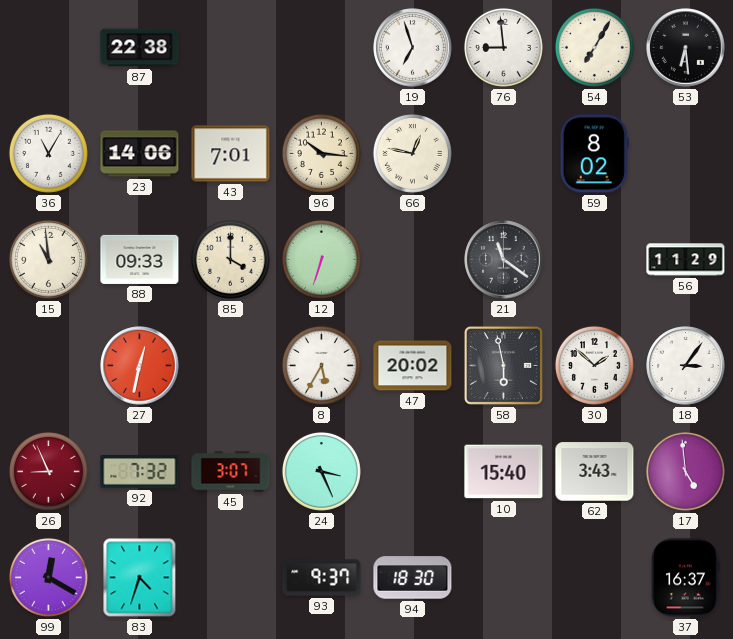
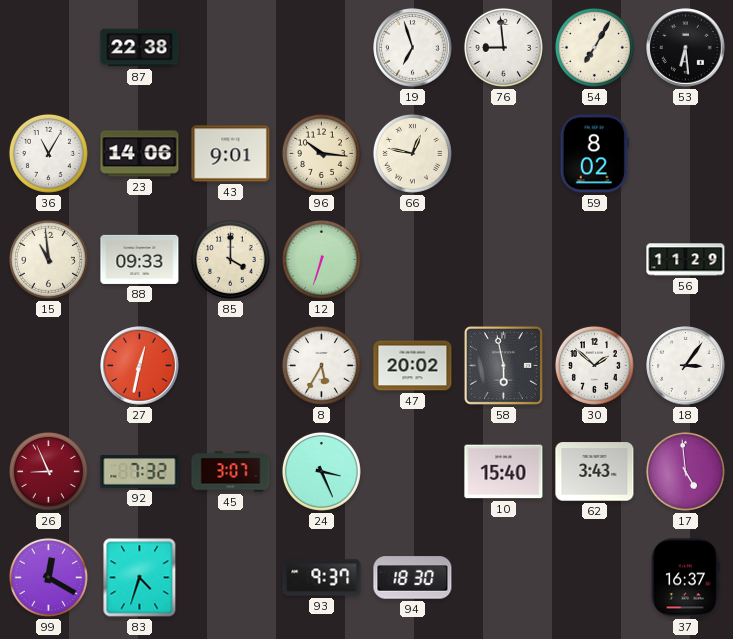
43: 7:01 -> 9:01 (231, 154)
21: 11:21 -> none (504, 260)
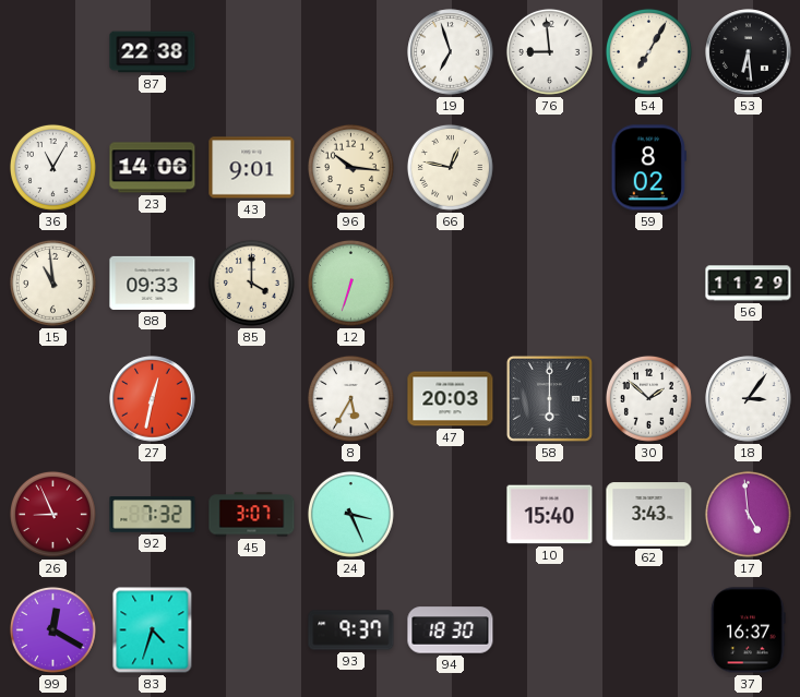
47: 20:02 -> 20:03 (451, 399)
58: 5:58 -> 6:00 (549, 398)
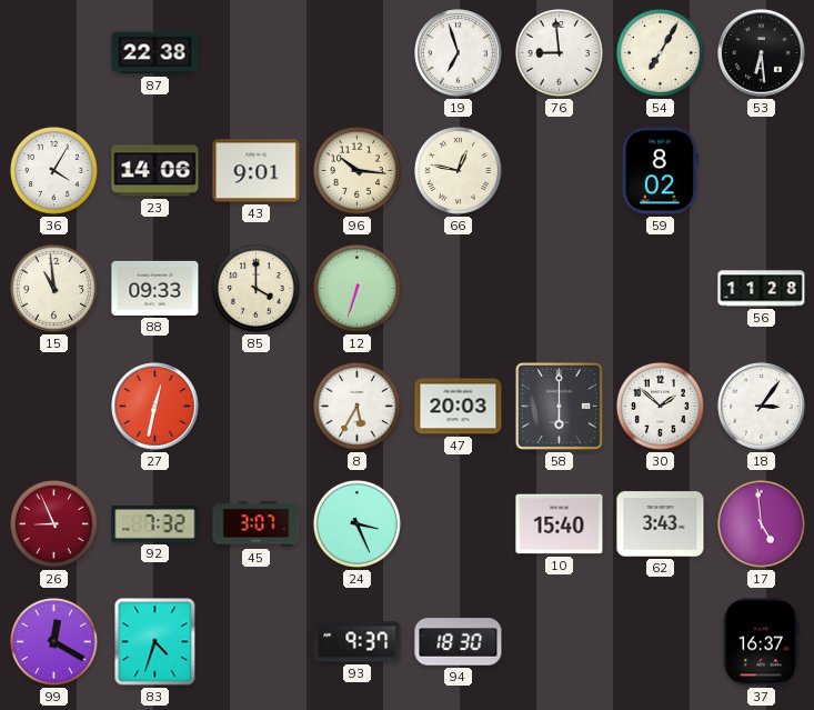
36: 11:05 -> 4:05 (53, 170)
56: 11:29 -> 11:28 (762, 289)
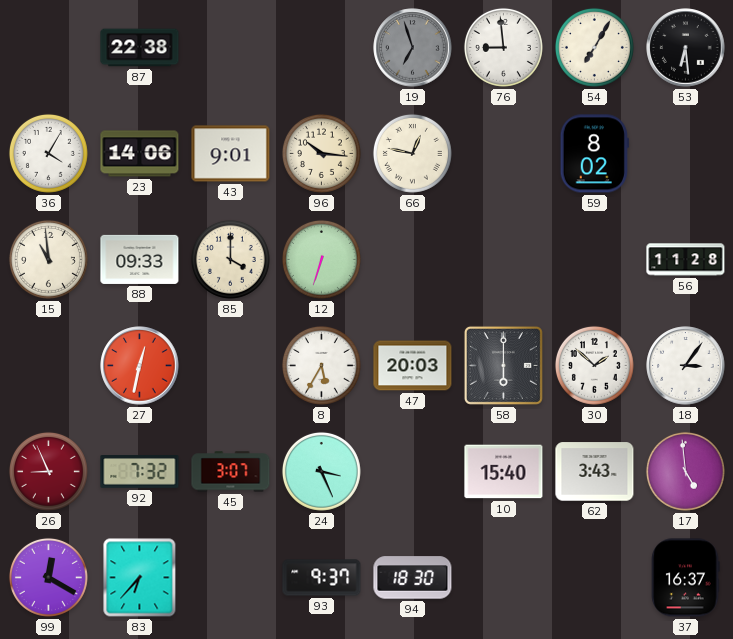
19 dial: white -> grey (413, 48)
83: 4:33 -> 6:37 (140, 578)
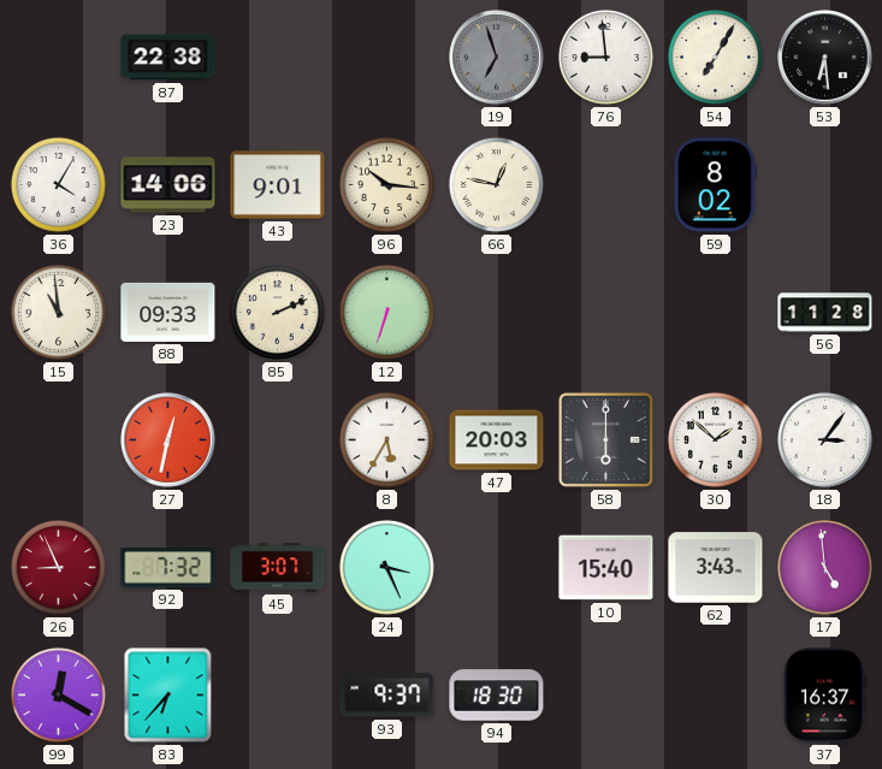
85: 4:00 -> 2:11 (277, 312)
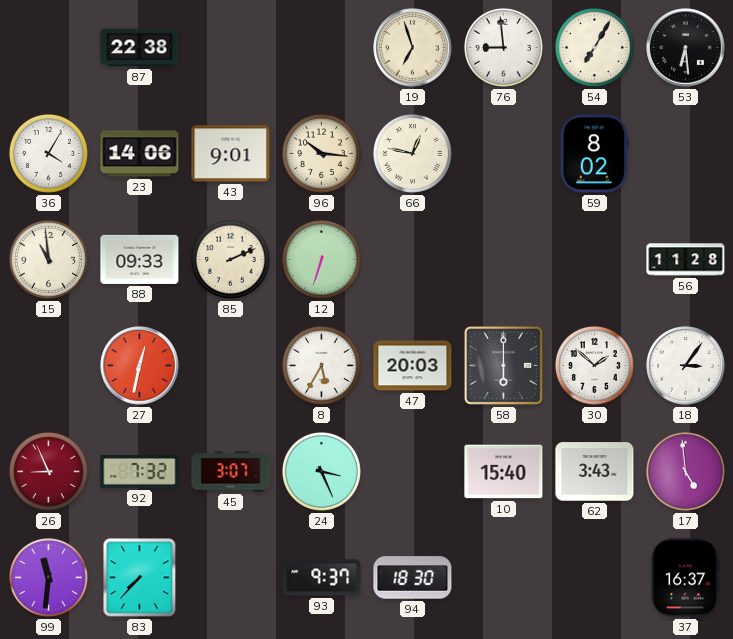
19 dial: grey -> cream (413, 48)
99: 12:20 -> 11:31 (48, 577)
83: 6:37 -> 7:37 (140, 578)
